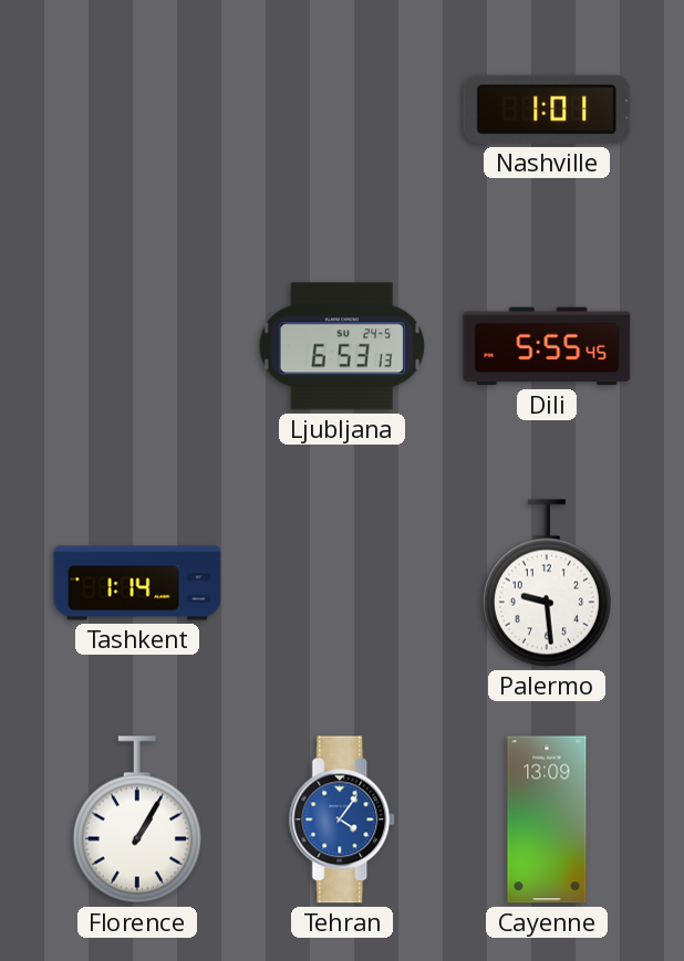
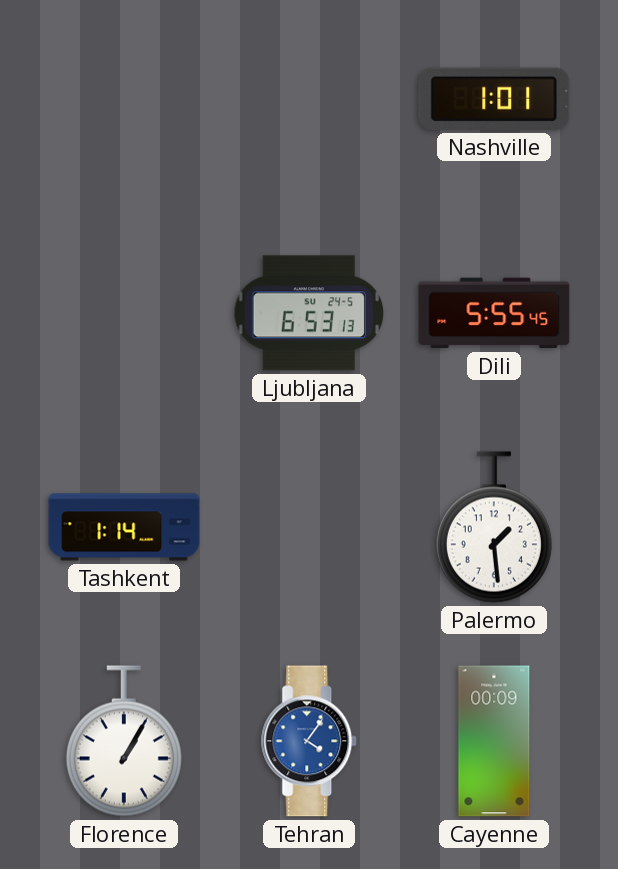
Palermo: 9:29 -> 1:29 (494, 527)
Cayenne: 13:09 -> 00:09 (494, 741)
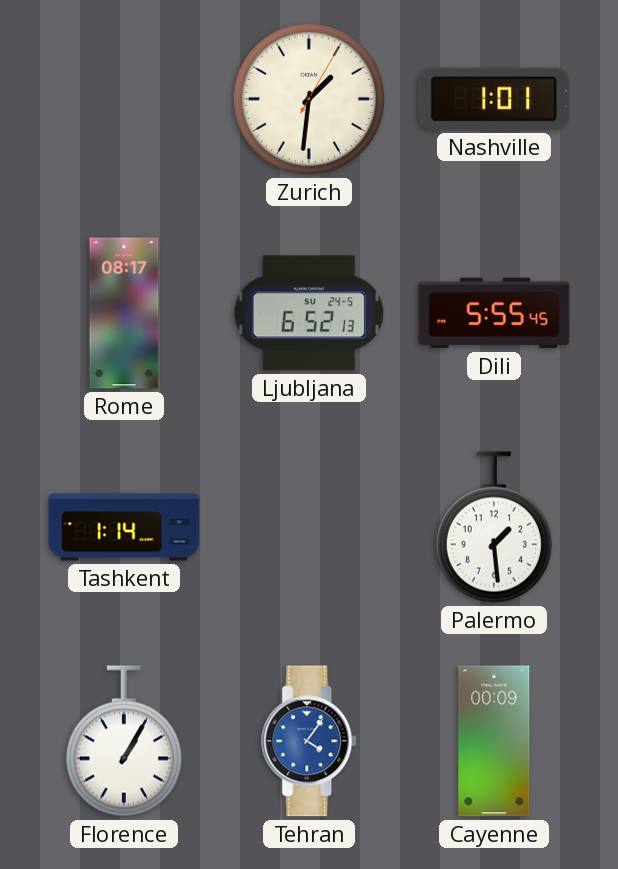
Zurich: none -> 1:31 (309, 99)
Rome: none -> 08:17 (124, 313)
Ljubljana: 6:53 -> 6:52 (309, 313)
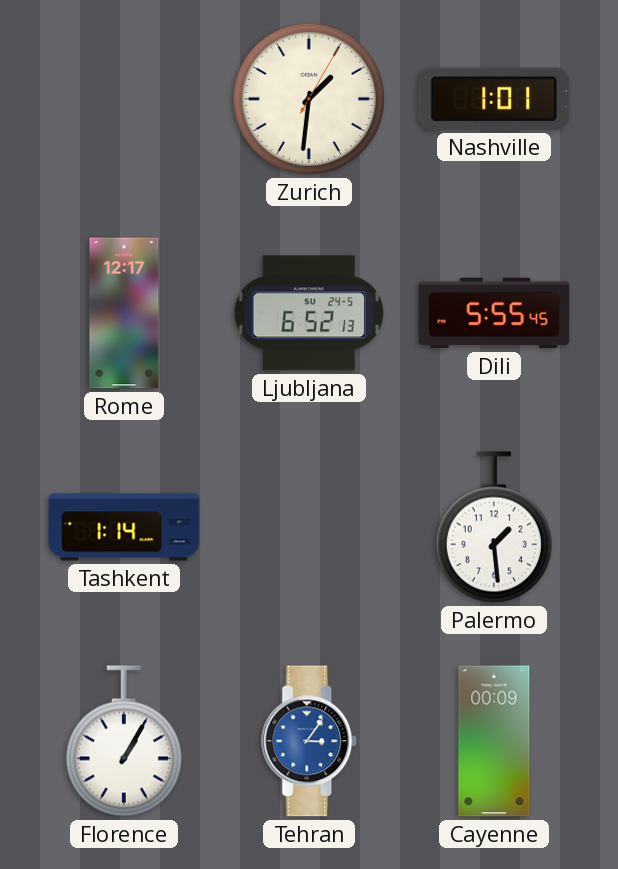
Rome: 08:17 -> 12:17 (124, 313)
Tehran: 4:06 -> 3:06 (310, 741)
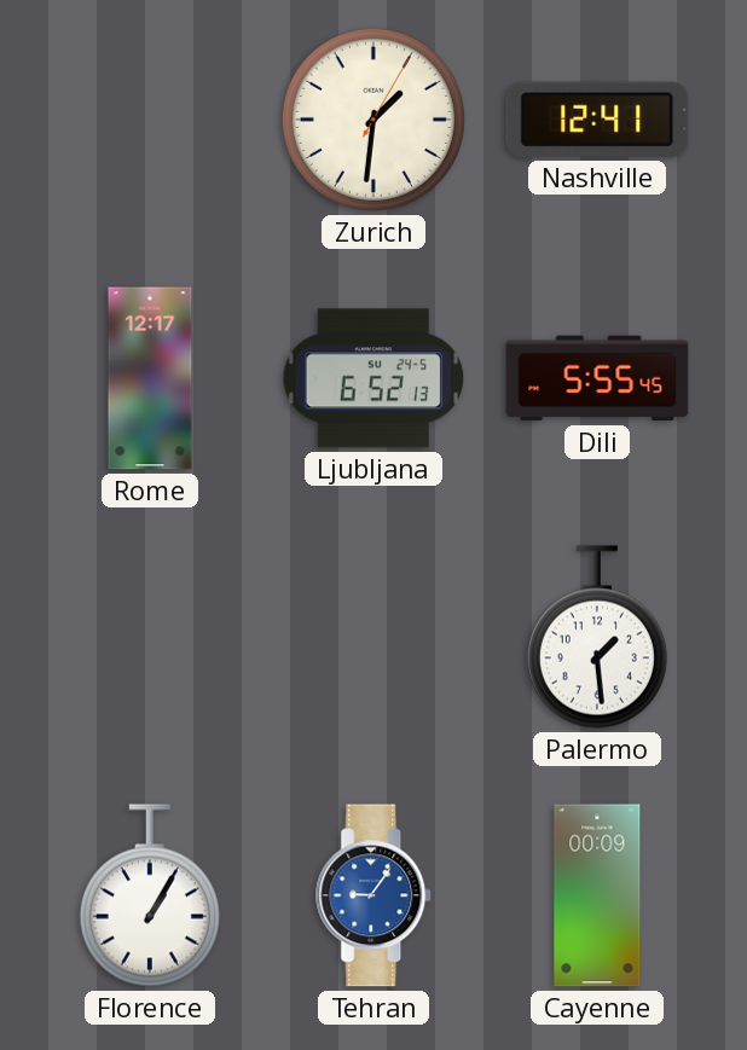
Nashville: 1:01 -> 12:41 (597, 120)
Tashkent: 1:14 -> none (124, 527)
Tehran: 3:06 -> 9:06 (375, 895)
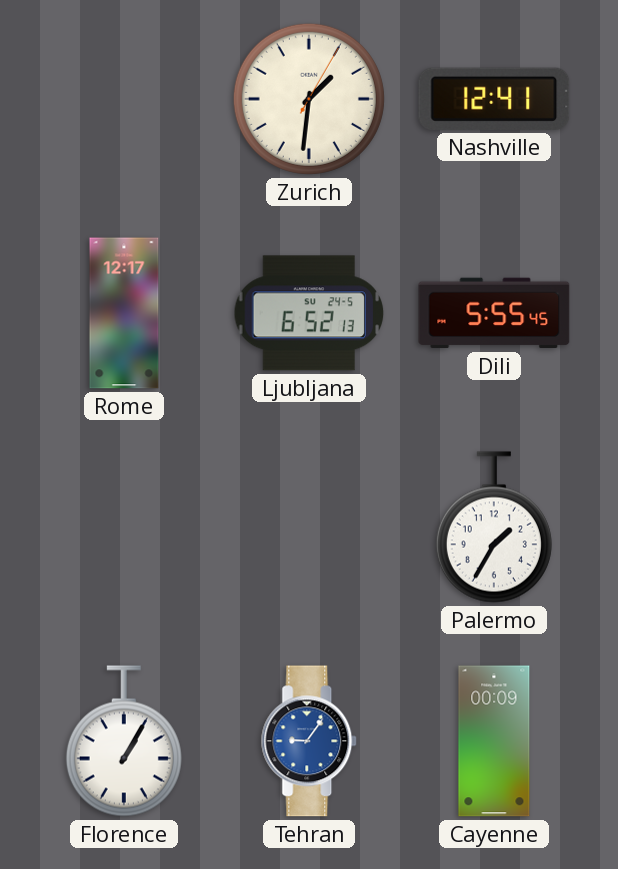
Palermo: 1:29 -> 1:35 (494, 527)
